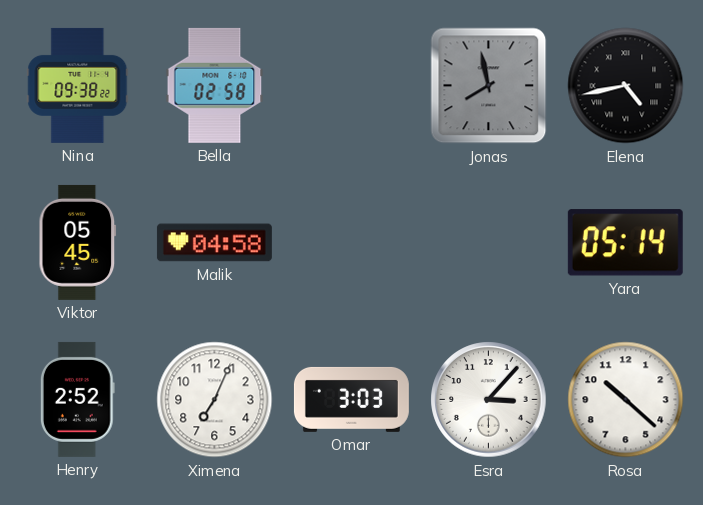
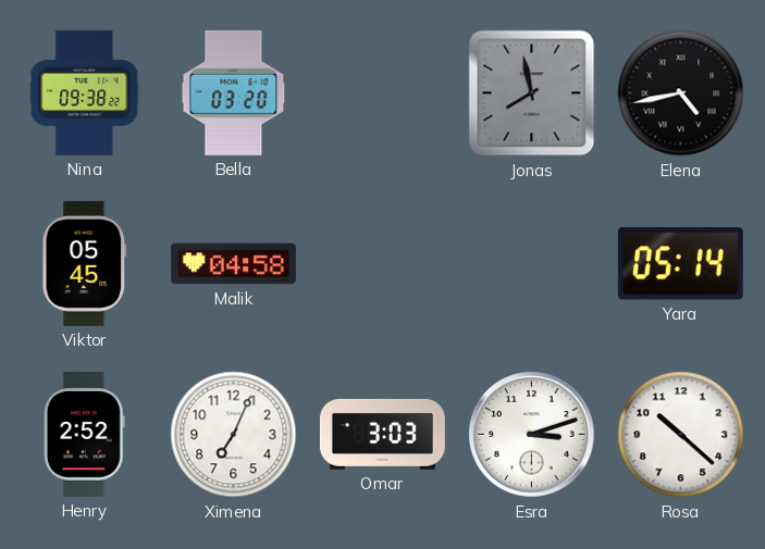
Bella: 02:58 -> 03:20 (234, 92)
Esra: 3:07 -> 3:12 (532, 435)
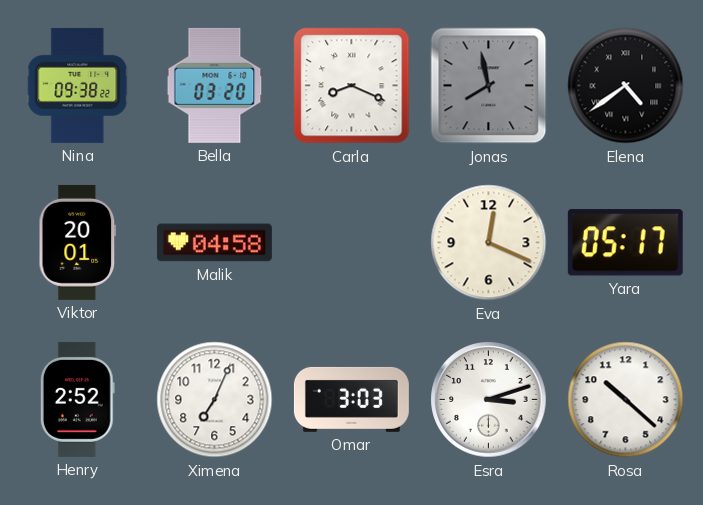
Carla: none -> 8:19 (352, 86)
Elena: 4:43 -> 4:39 (626, 86)
Viktor: 05:45 -> 20:01 (78, 242)
Eva: none -> 12:19 (489, 243)
Yara: 05:14 -> 05:17 (625, 243)
